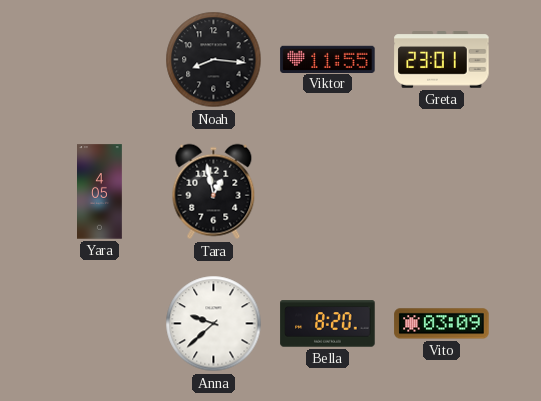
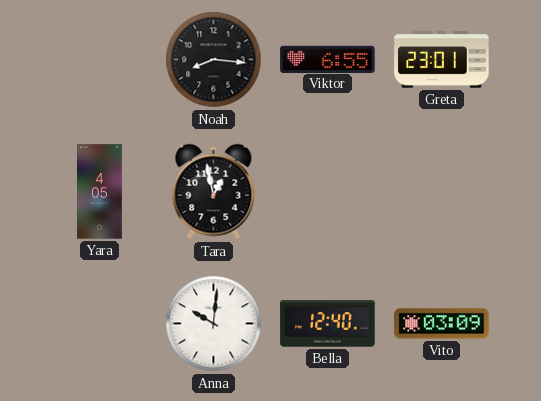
Viktor: 11:55 -> 6:55 (328, 59)
Anna: 9:38 -> 10:01 (214, 324)
Bella: 8:20 -> 12:40 (328, 324)
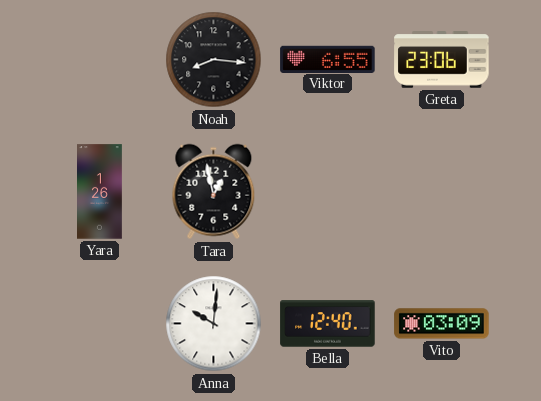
Greta: 23:01 -> 23:06 (442, 60)
Yara: 4:05 -> 1:26 (100, 192)
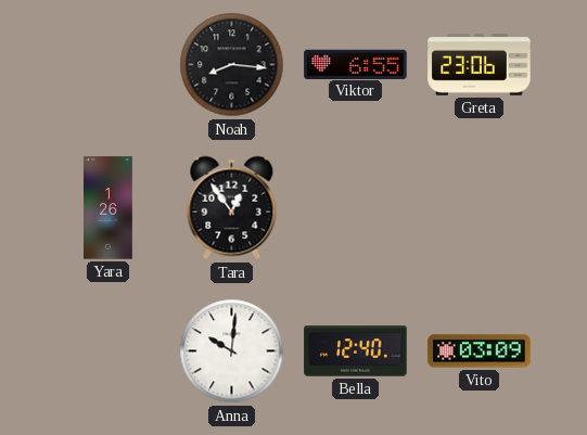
Tara: 12:58 -> 12:54 (232, 208)
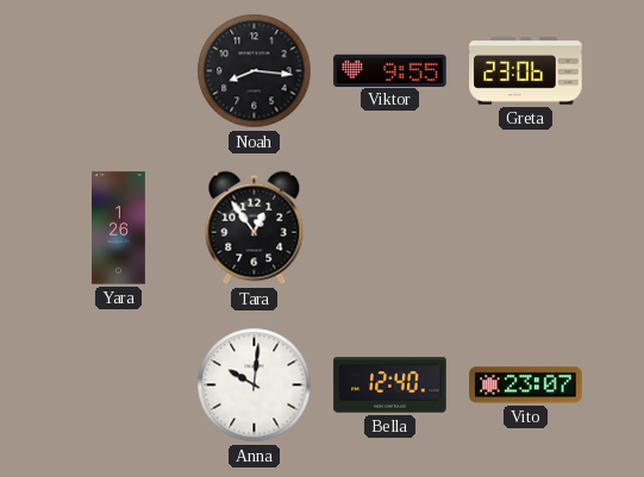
Viktor: 6:55 -> 9:55 (390, 70)
Vito: 03:09 -> 23:07 (526, 385)
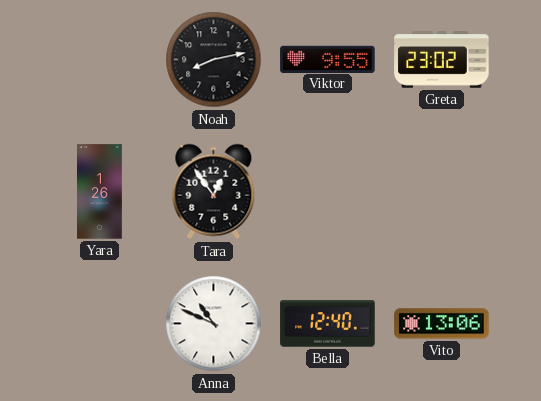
Noah: 8:16 -> 8:13 (214, 60)
Greta: 23:06 -> 23:02 (442, 60)
Anna: 10:01 -> 10:49 (214, 324)
Vito: 23:07 -> 13:06 (442, 324)
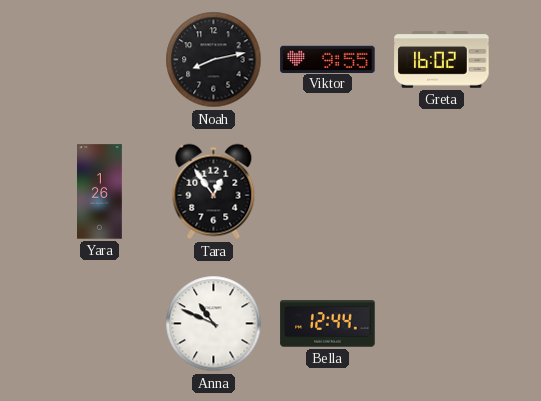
Greta: 23:02 -> 16:02 (442, 60)
Bella: 12:40 -> 12:44 (328, 324)
Vito: 13:06 -> none (442, 324)
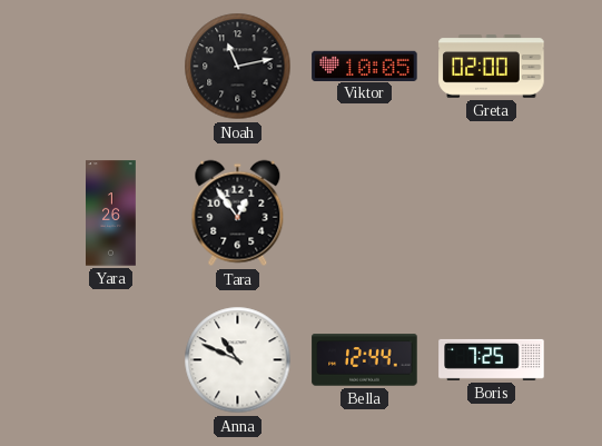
Noah: 8:13 -> 11:13 (238, 67)
Viktor: 9:55 -> 10:05 (365, 66)
Greta: 16:02 -> 02:00 (492, 67)
Boris: none -> 7:25 (492, 359)
